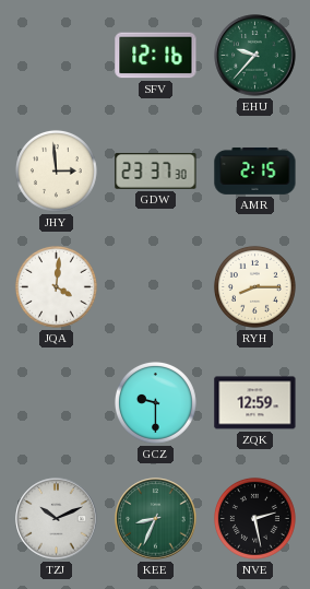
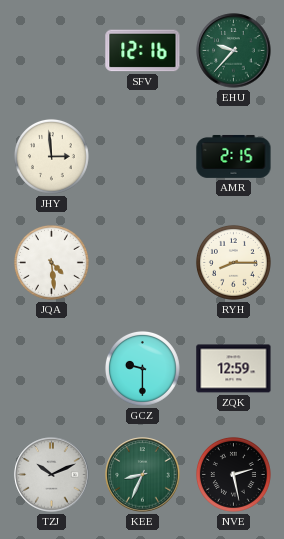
GDW: 23:37 -> none (156, 170)
JQA: 4:01 -> 4:29 (51, 262)
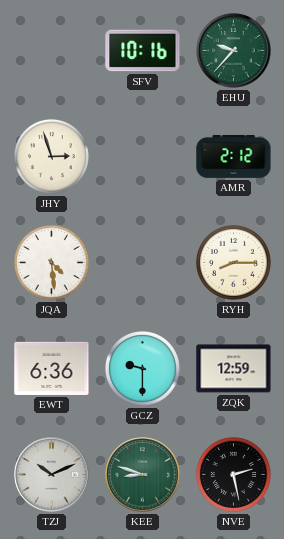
SFV: 12:16 -> 10:16 (143, 51)
JHY: 2:59 -> 2:57 (51, 156)
AMR: 2:15 -> 2:12 (234, 156)
EWT: none -> 6:36 (52, 368)
KEE: 8:34 -> 8:48 (143, 475)
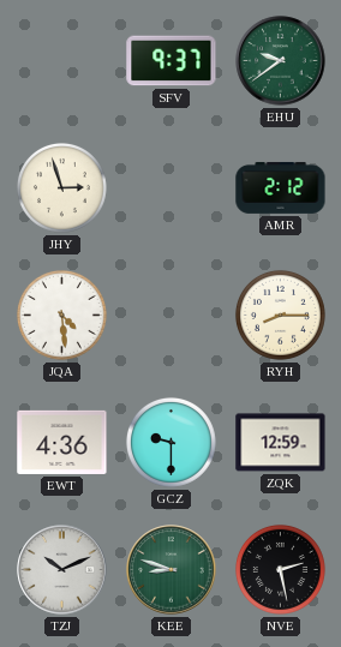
SFV: 10:16 -> 9:37 (172, 61)
EHU: 9:37 -> 9:39 (281, 61)
EWT: 6:36 -> 4:36 (62, 442)
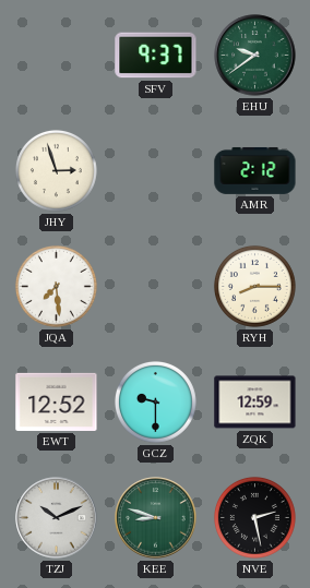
JQA: 4:29 -> 7:29 (56, 286)
EWT: 4:36 -> 12:52 (57, 401)
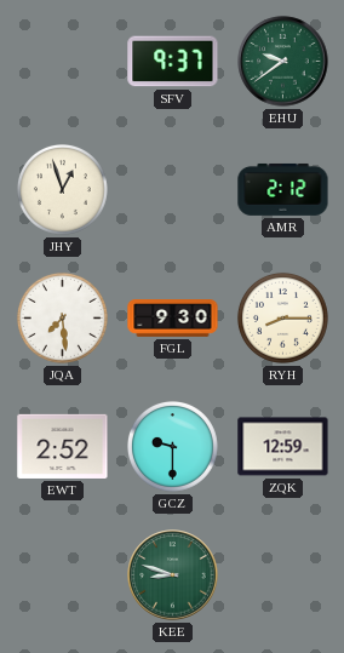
JHY: 2:57 -> 12:57 (62, 189)
FGL: none -> 9:30 (173, 319)
EWT: 12:52 -> 2:52 (63, 446)
TZJ: 10:11 -> none (57, 518)
NVE: 2:28 -> none (254, 517)
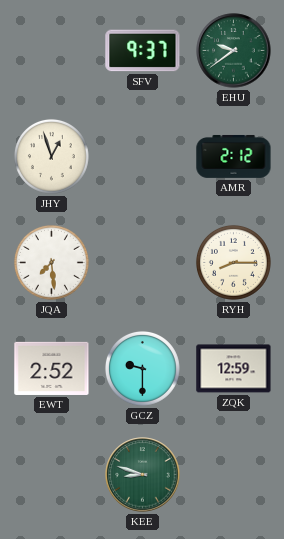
FGL: 9:30 -> none (173, 319)
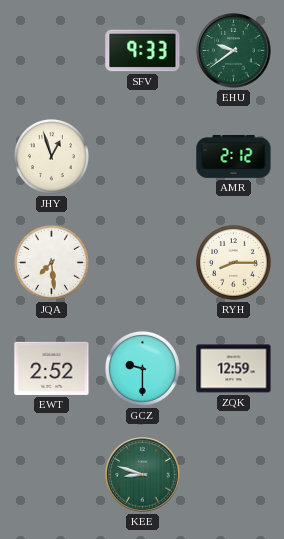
SFV: 9:37 -> 9:33 (143, 51)
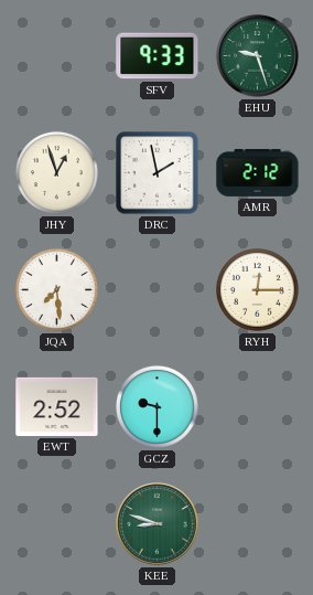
EHU: 9:39 -> 9:27 (258, 56)
DRC: none -> 1:58 (158, 173)
RYH: 8:15 -> 12:15 (257, 289)
ZQK: 12:59 -> none (234, 369)
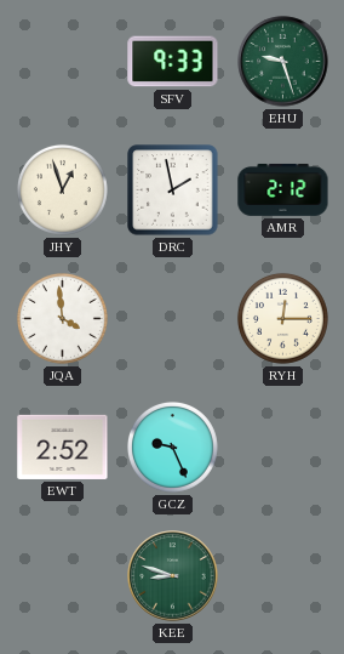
JQA: 7:29 -> 3:59 (62, 318)
GCZ: 9:30 -> 9:26 (172, 447)
